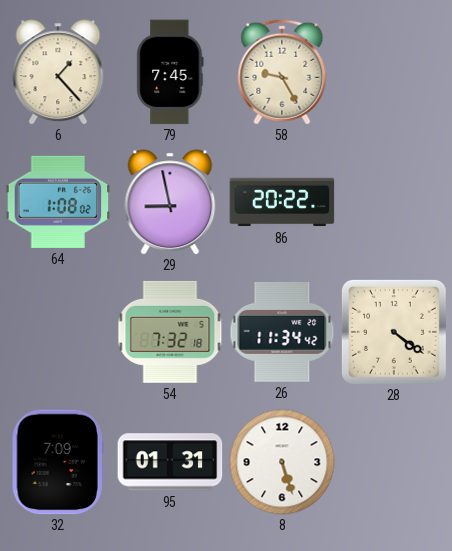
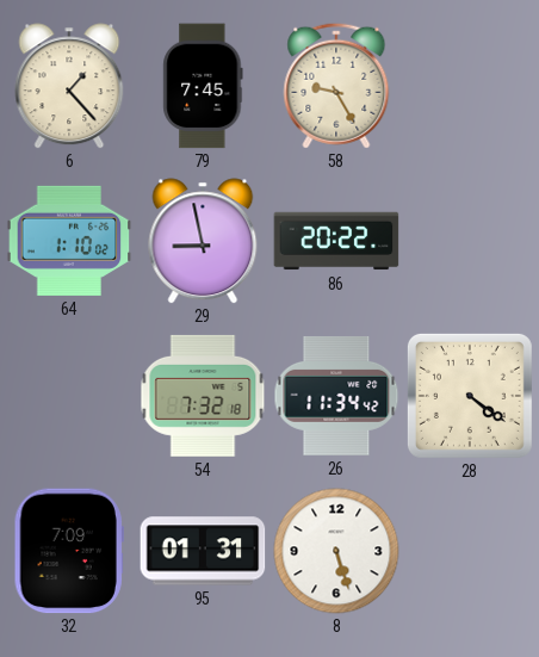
64: 1:08 -> 1:10 (69, 241)
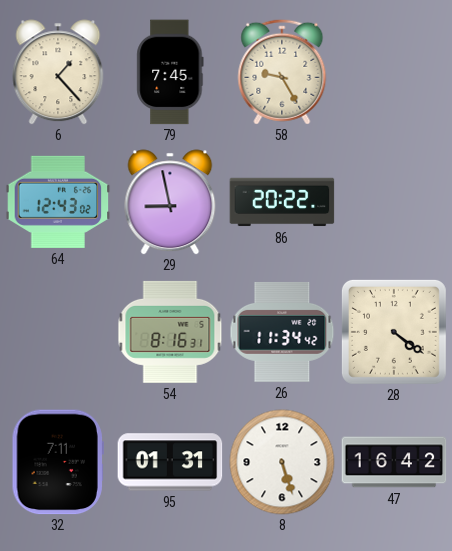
64: 1:10 -> 12:43 (58, 202)
54: 7:32 -> 8:16 (170, 332)
32: 7:09 -> 7:11 (58, 462)
47: none -> 16:42 (394, 462)
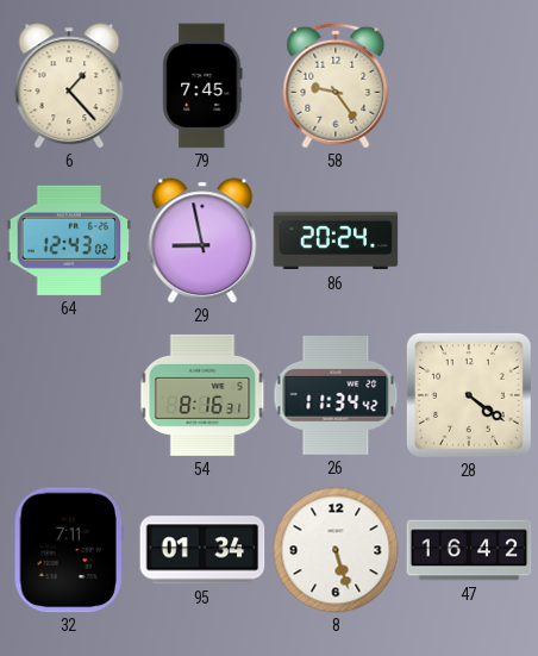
58: 9:25 -> 9:24 (336, 86)
86: 20:22 -> 20:24 (336, 240)
95: 01:31 -> 01:34 (202, 550)
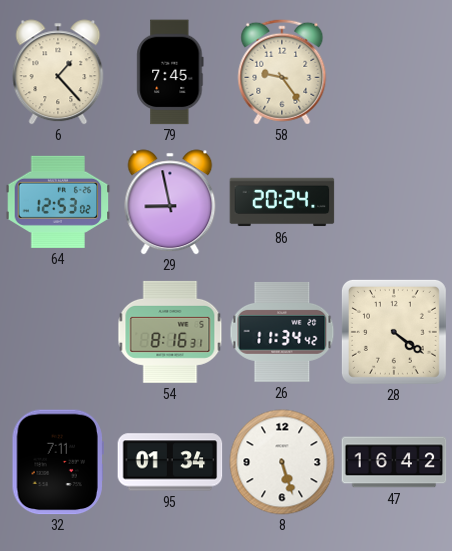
64: 12:43 -> 12:53 (58, 202)
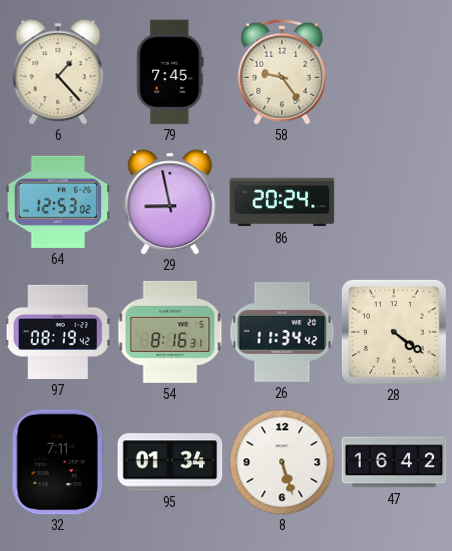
97: none -> 08:19 (58, 332)
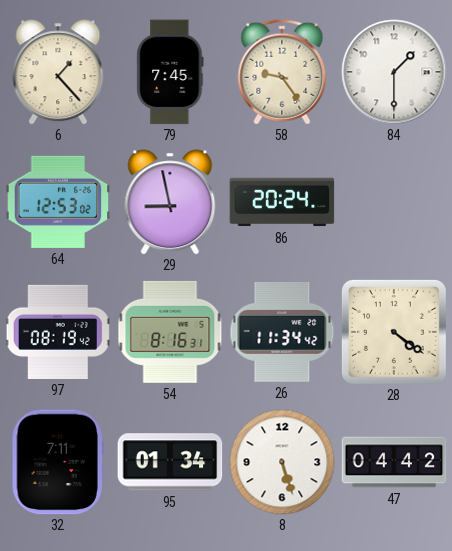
84: none -> 1:30 (394, 72)
47: 16:42 -> 04:42 (394, 462)
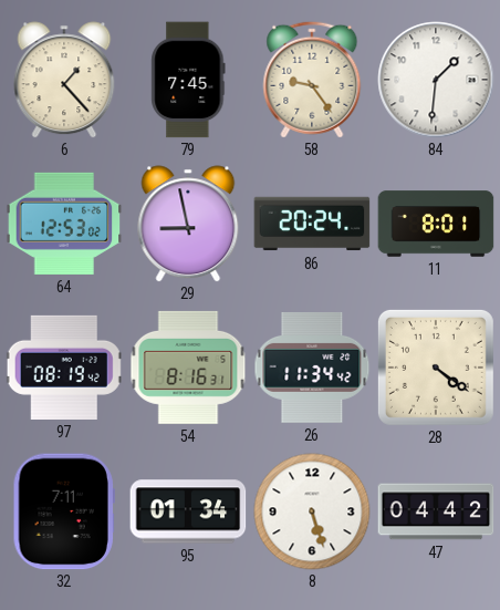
84: 1:30 -> 1:31 (436, 80)
11: none -> 8:01 (436, 224)
